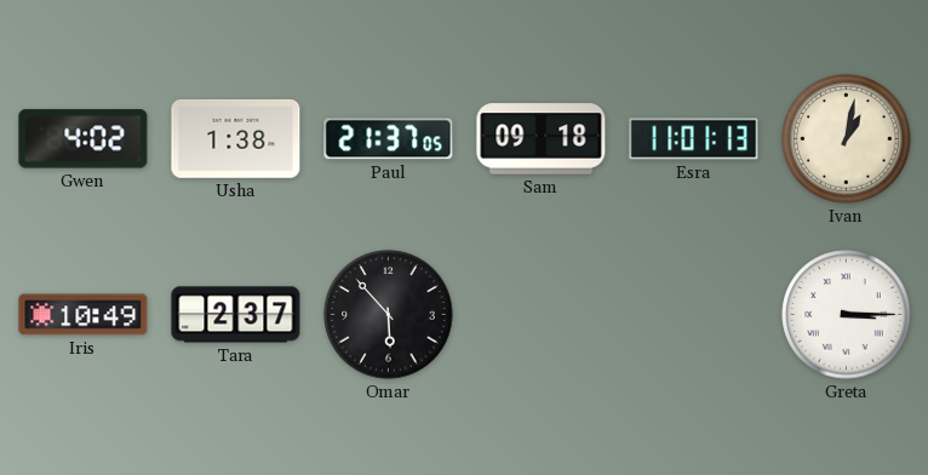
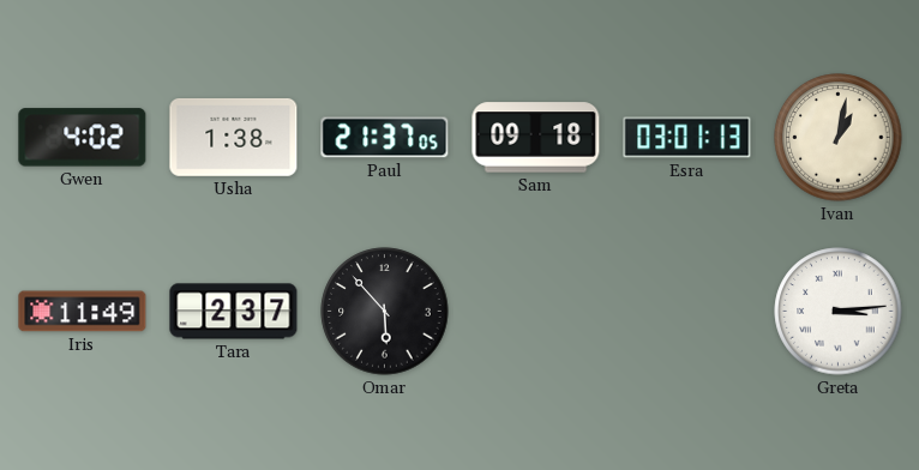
Esra: 11:01 -> 03:01 (687, 138)
Iris: 10:49 -> 11:49 (83, 312)
Greta: 3:15 -> 3:14 (839, 312)
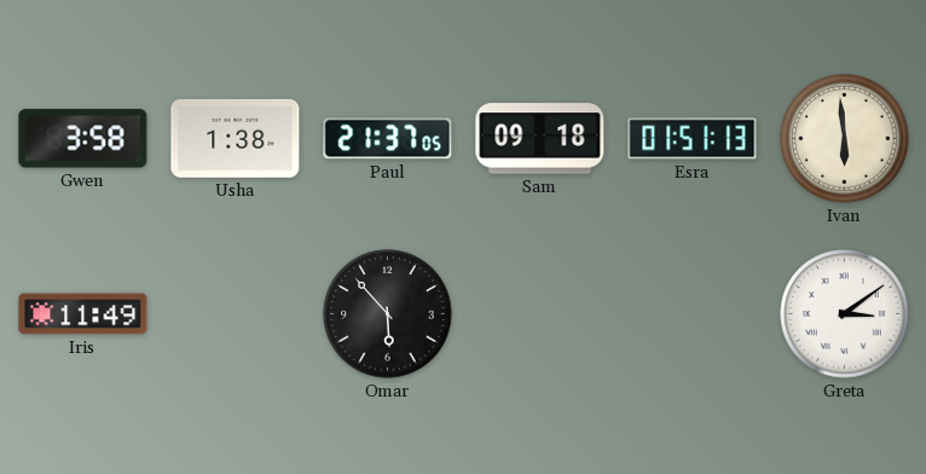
Gwen: 4:02 -> 3:58 (83, 139)
Esra: 03:01 -> 01:51 (693, 139)
Ivan: 1:02 -> 5:59 (845, 139)
Tara: 2:37 -> none (234, 312)
Greta: 3:14 -> 3:09 (845, 314)
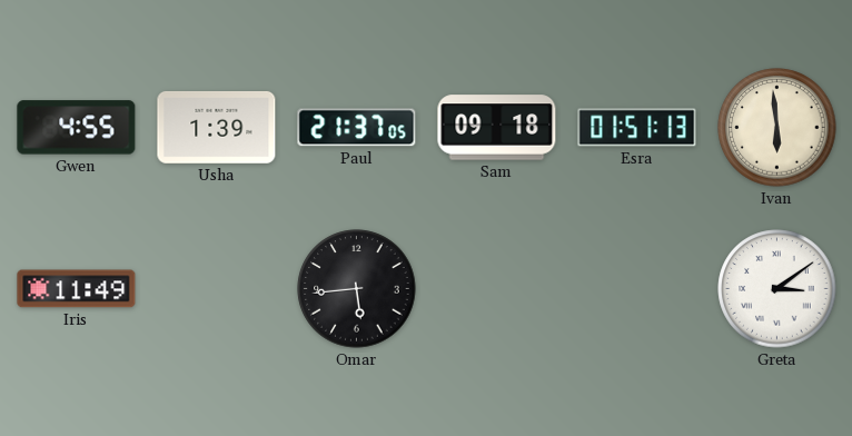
Gwen: 3:58 -> 4:55 (77, 128)
Usha: 1:38 -> 1:39 (217, 127)
Omar: 5:53 -> 5:44 (357, 289)
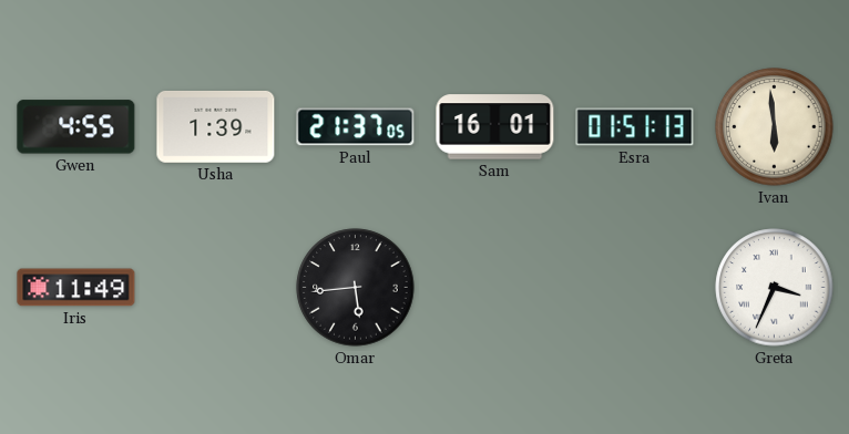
Sam: 09:18 -> 16:01 (495, 127)
Greta: 3:09 -> 3:34 (775, 288)
